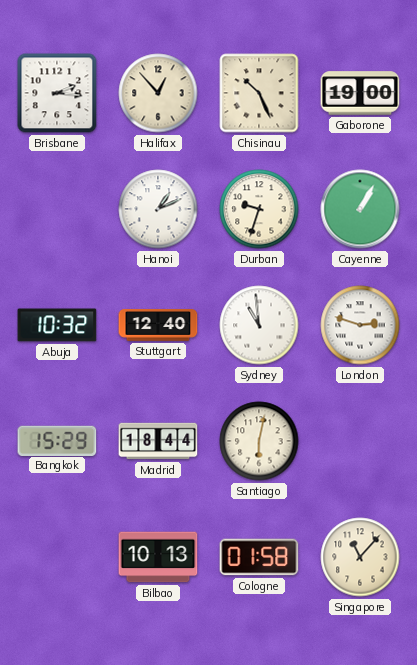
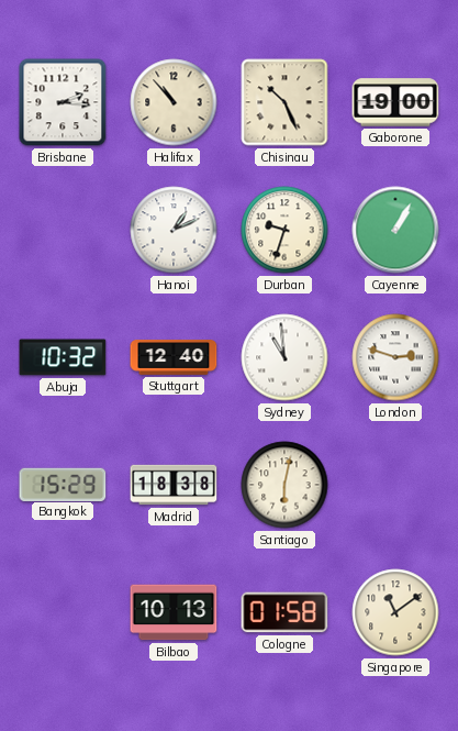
Halifax: 12:53 -> 10:53 (174, 102)
Madrid: 18:44 -> 18:38 (174, 485)
Singapore: 11:07 -> 11:09 (395, 612)
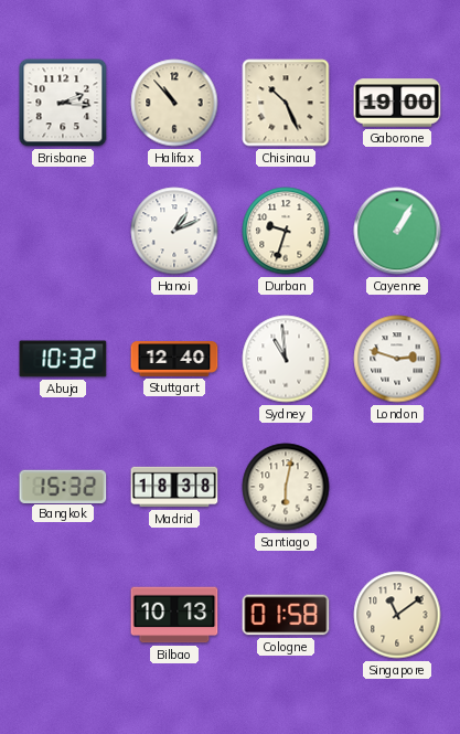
Bangkok: 15:29 -> 15:32 (63, 486)
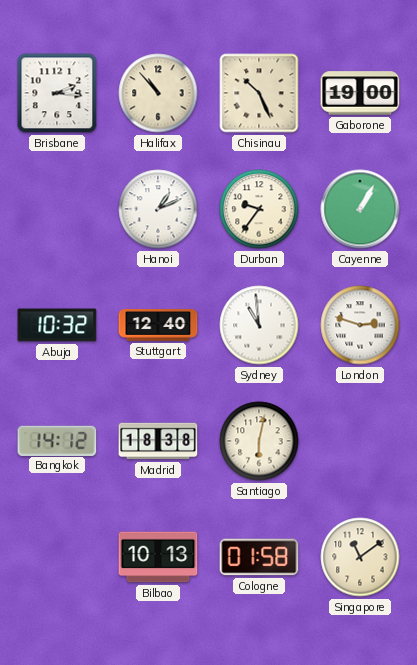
Durban: 9:33 -> 9:36 (259, 209)
Bangkok: 15:32 -> 14:12 (57, 440)
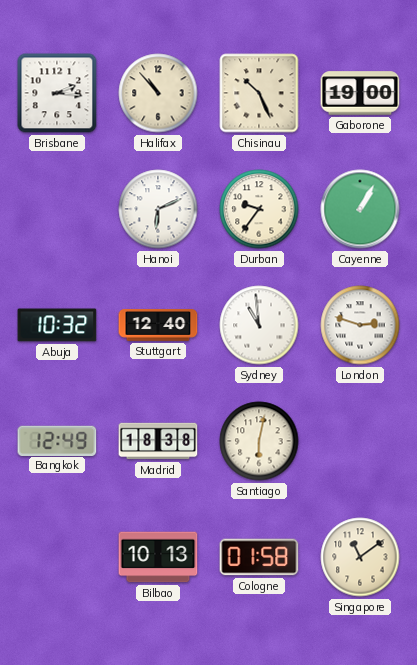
Hanoi: 1:11 -> 6:11 (158, 209)
Bangkok: 14:12 -> 12:49 (57, 440)
